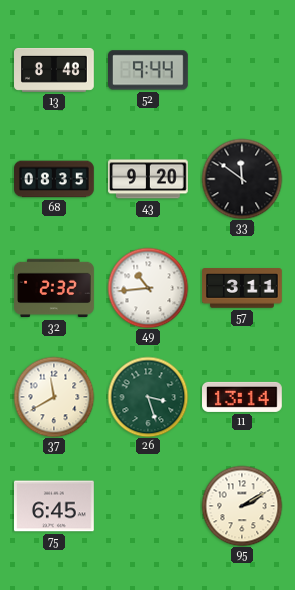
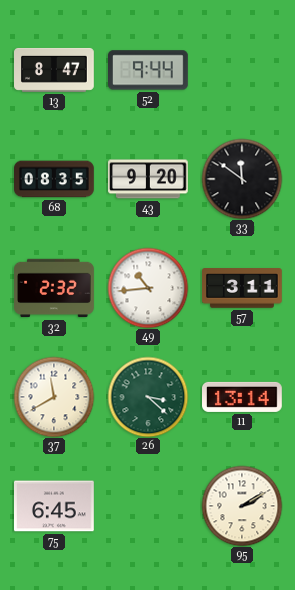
13: 8:48 -> 8:47 (54, 70)
26: 3:27 -> 3:22 (148, 397)
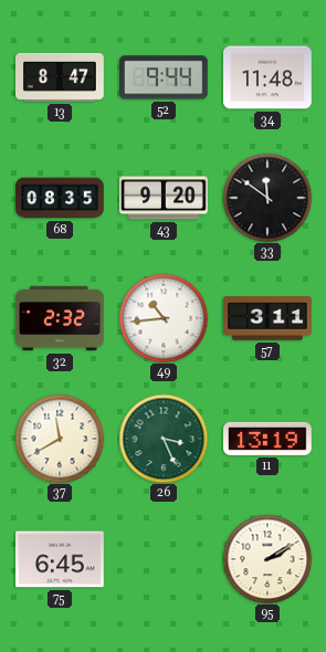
34: none -> 11:48 (269, 77)
26: 3:22 -> 3:26 (164, 439)
11: 13:14 -> 13:19 (269, 439)
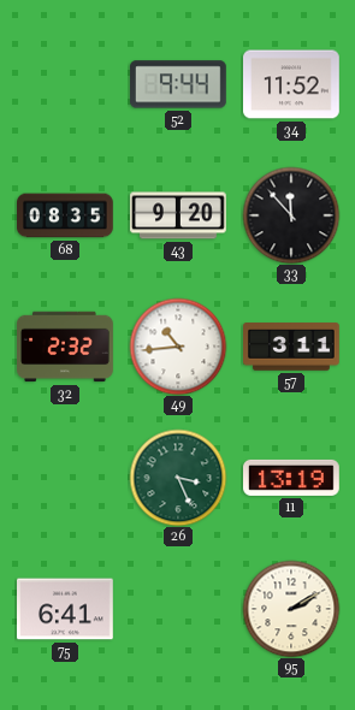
13: 8:47 -> none (60, 77)
34: 11:48 -> 11:52 (292, 84)
33: 11:51 -> 11:53 (291, 215)
37: 11:40 -> none (60, 439)
75: 6:45 -> 6:41 (66, 609)
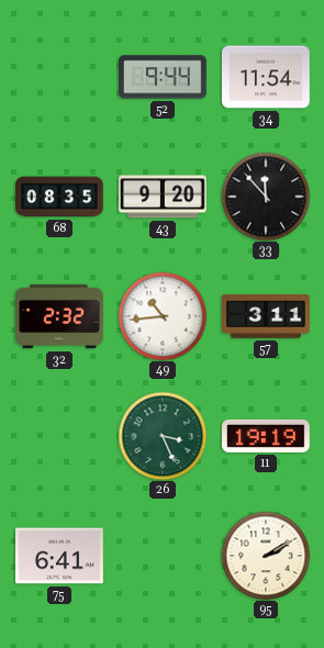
34: 11:52 -> 11:54 (267, 77)
11: 13:19 -> 19:19 (267, 436)
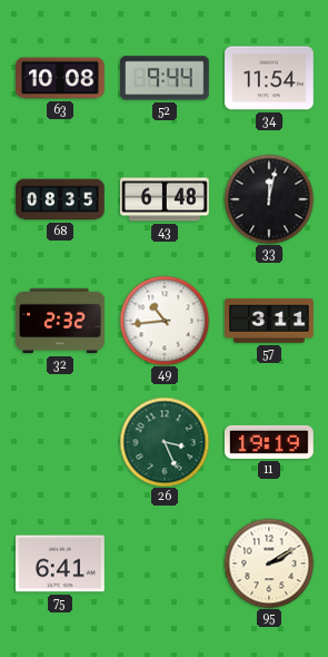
63: none -> 10:08 (61, 78)
43: 9:20 -> 6:48 (166, 199)
33: 11:53 -> 12:02 (269, 199)
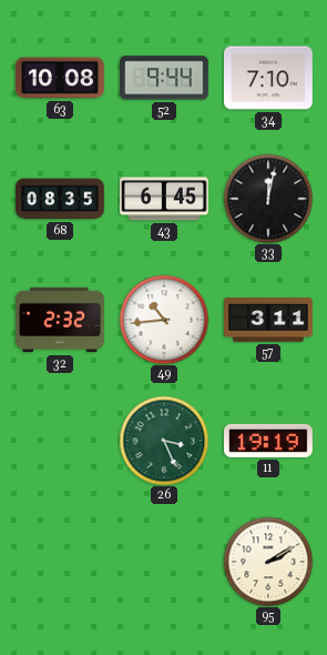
34: 11:54 -> 7:10 (269, 78)
43: 6:48 -> 6:45 (165, 199)
75: 6:41 -> none (61, 563)
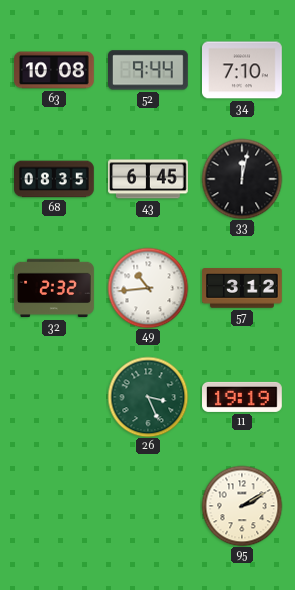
57: 3:11 -> 3:12 (243, 288)
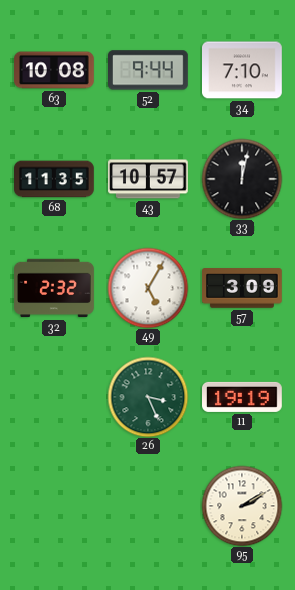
68: 08:35 -> 11:35 (55, 179)
43: 6:45 -> 10:57 (149, 179)
49: 10:44 -> 5:05 (148, 288)
57: 3:12 -> 3:09 (243, 288)
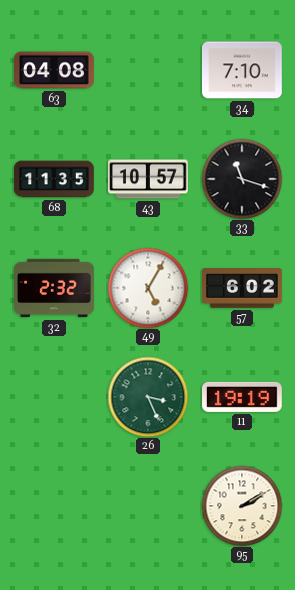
63: 10:08 -> 04:08 (55, 70)
52: 9:44 -> none (149, 70)
33: 12:02 -> 11:18 (242, 179)
57: 3:09 -> 6:02 (243, 288)
